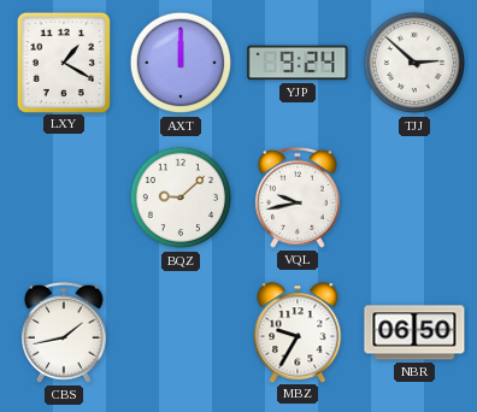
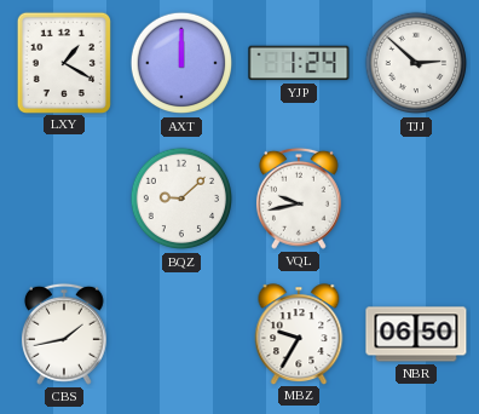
YJP: 9:24 -> 1:24 (299, 63)
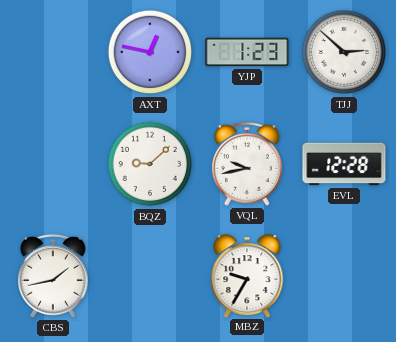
LXY: 1:20 -> none (64, 62)
AXT: 12:00 -> 12:47 (150, 52)
YJP: 1:24 -> 1:23 (247, 52)
EVL: none -> 12:28 (344, 164)
NBR: 06:50 -> none (416, 334)
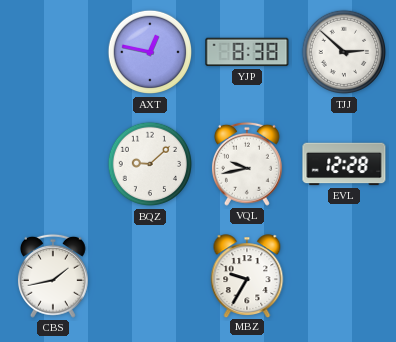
YJP: 1:23 -> 8:38 (247, 52)
